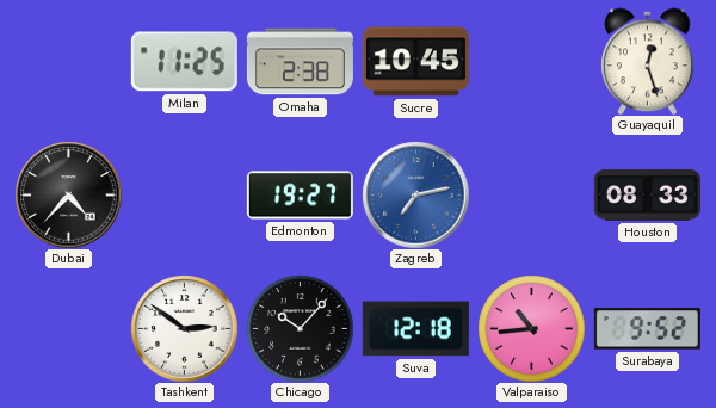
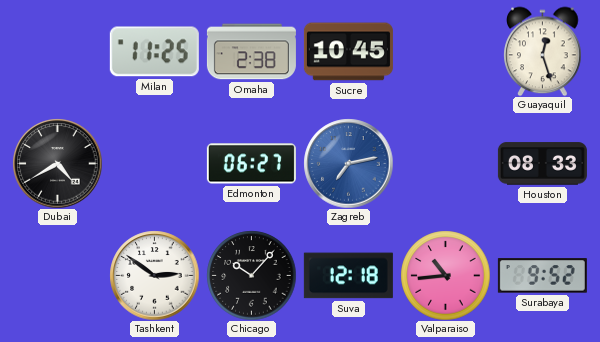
Dubai: 4:37 -> 4:40 (57, 163)
Edmonton: 19:27 -> 06:27 (251, 164)
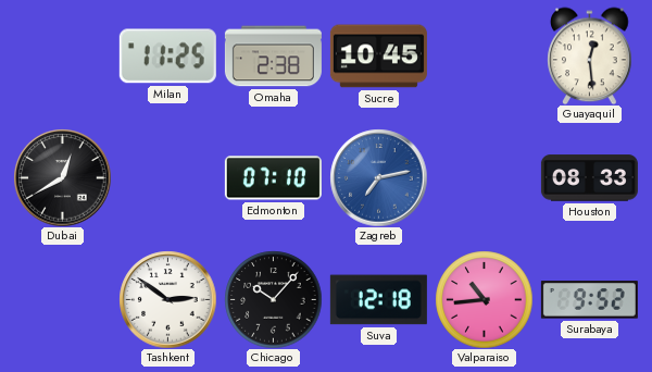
Guayaquil: 12:27 -> 12:29 (590, 55)
Dubai: 4:40 -> 12:40 (62, 177)
Edmonton: 06:27 -> 07:10 (273, 178)
